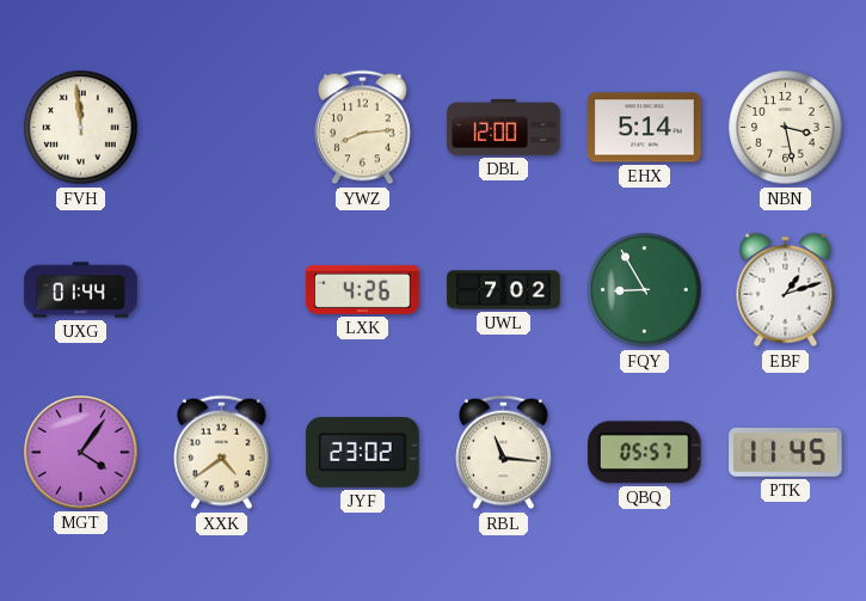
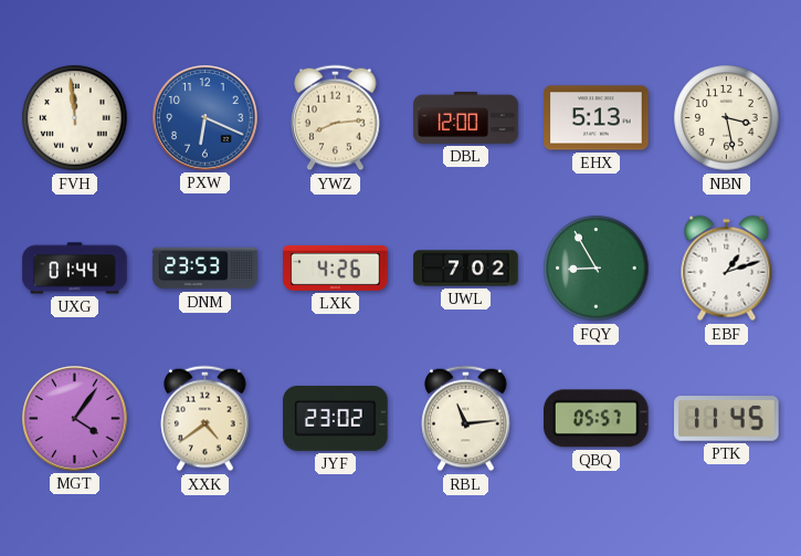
PXW: none -> 6:19 (205, 118)
EHX: 5:14 -> 5:13 (597, 118)
DNM: none -> 23:53 (205, 269)
RBL: 11:16 -> 11:14 (466, 419)
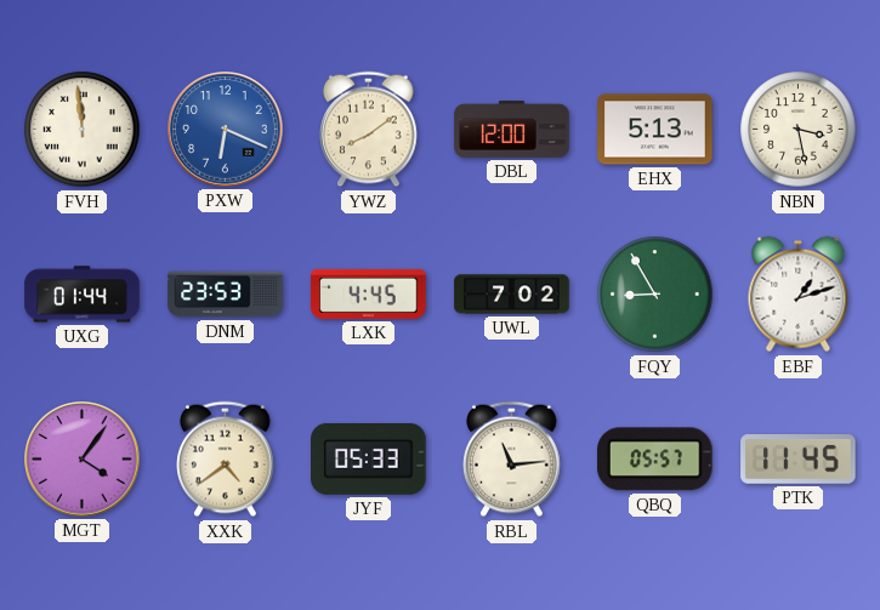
YWZ: 8:14 -> 8:09 (369, 130)
LXK: 4:26 -> 4:45 (369, 293)
JYF: 23:02 -> 05:33 (369, 458)
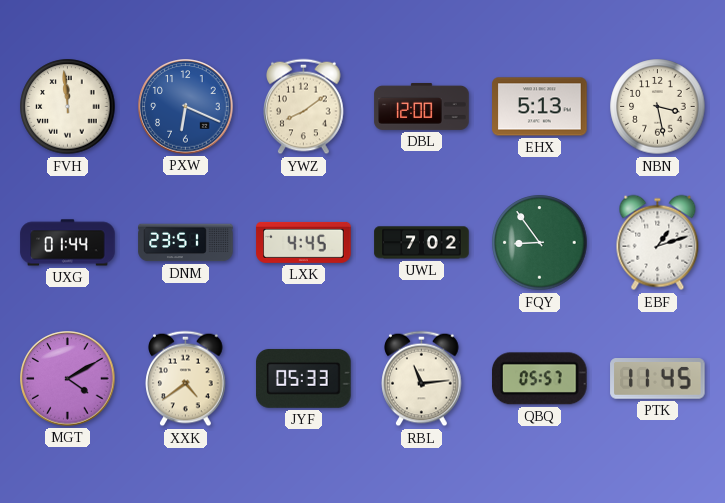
DNM: 23:53 -> 23:51 (186, 243)
FQY: 8:55 -> 8:54 (540, 243)
MGT: 4:06 -> 4:10 (68, 379)
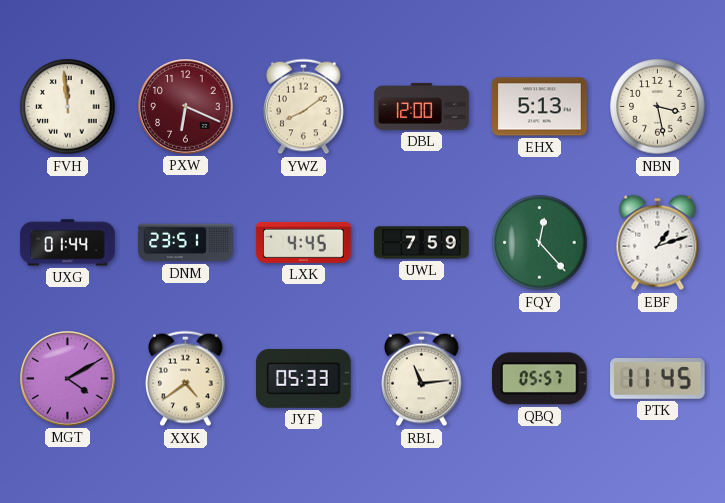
PXW dial: blue -> burgundy (186, 107)
UWL: 7:02 -> 7:59 (422, 243)
FQY: 8:54 -> 12:23 (540, 243)
